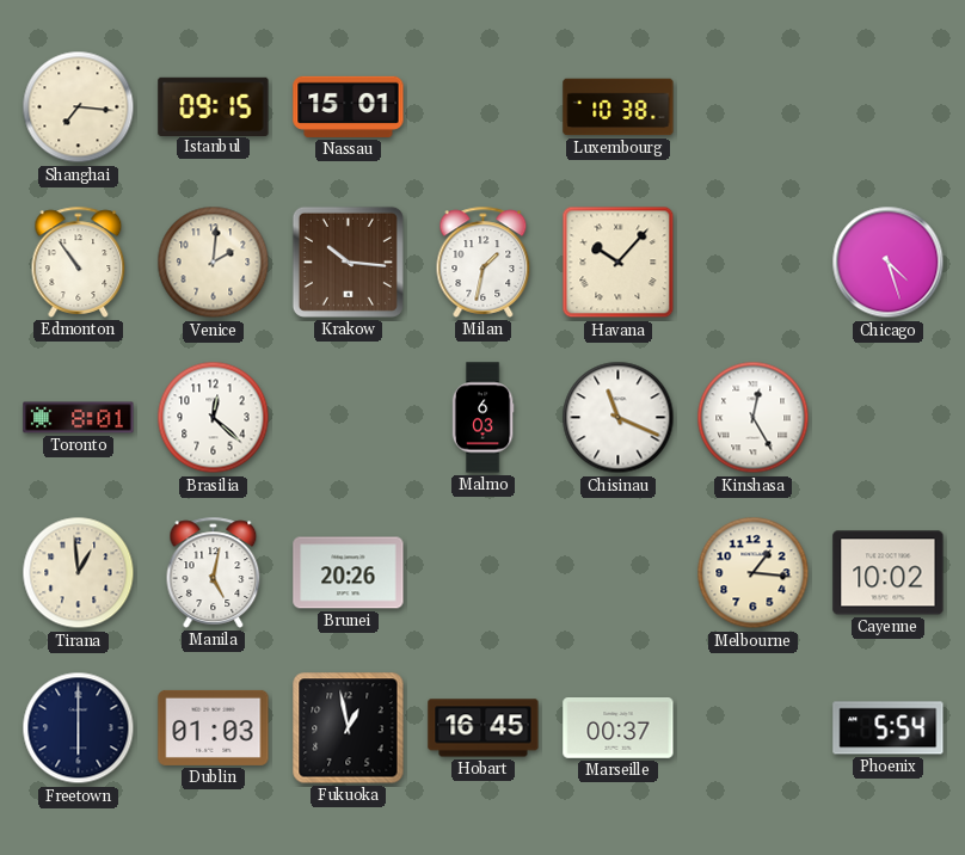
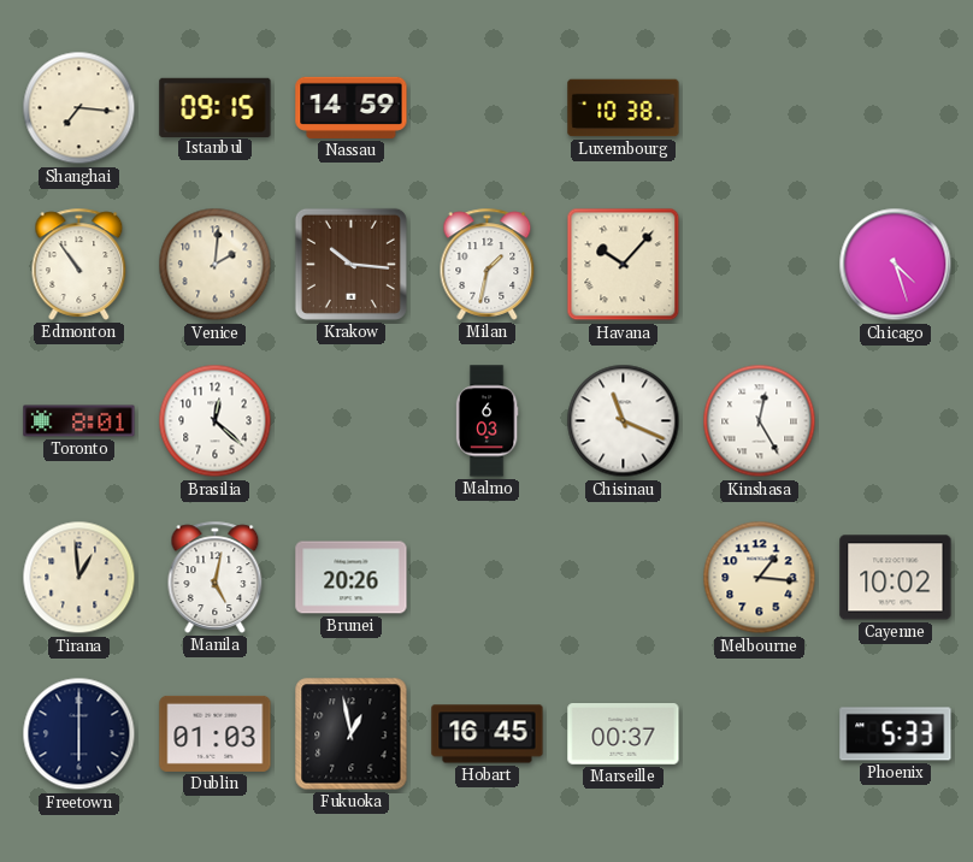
Nassau: 15:01 -> 14:59 (352, 107)
Phoenix: 5:54 -> 5:33 (896, 734)
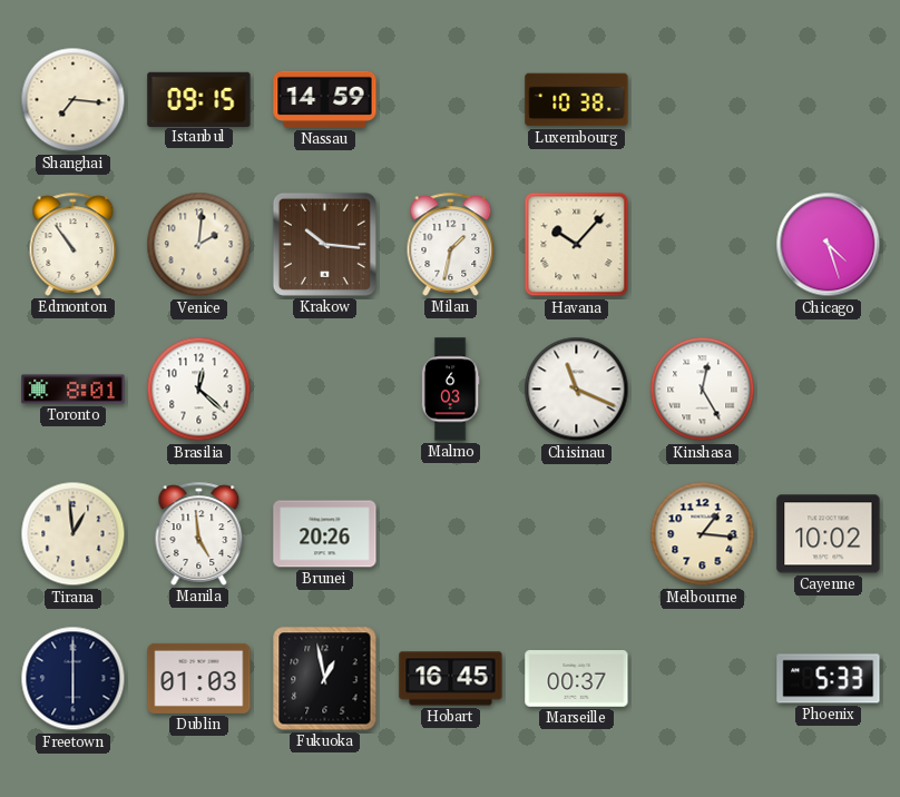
Manila: 5:02 -> 4:59 (199, 533)
